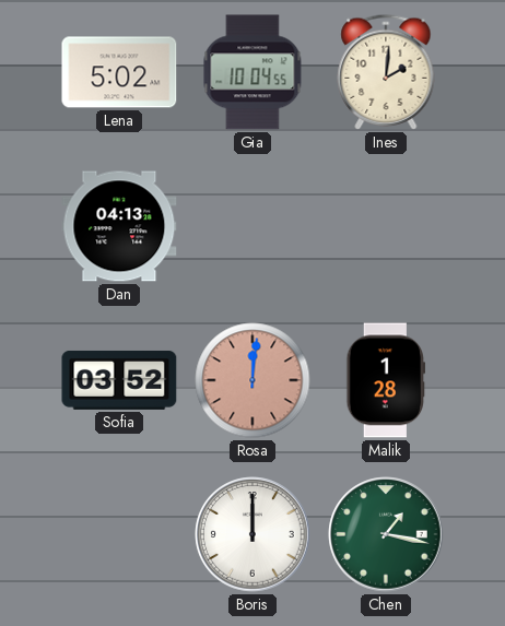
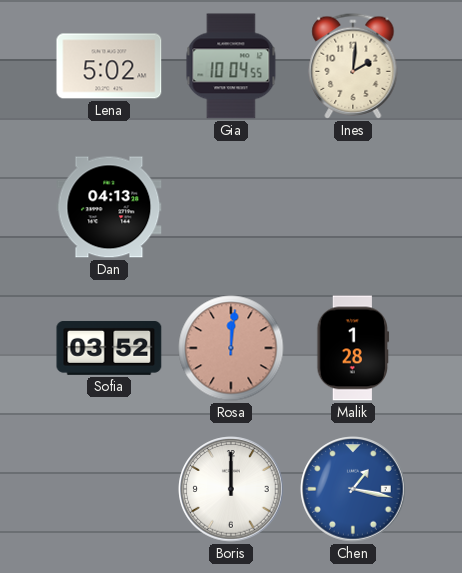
Chen dial: green -> blue (353, 489)
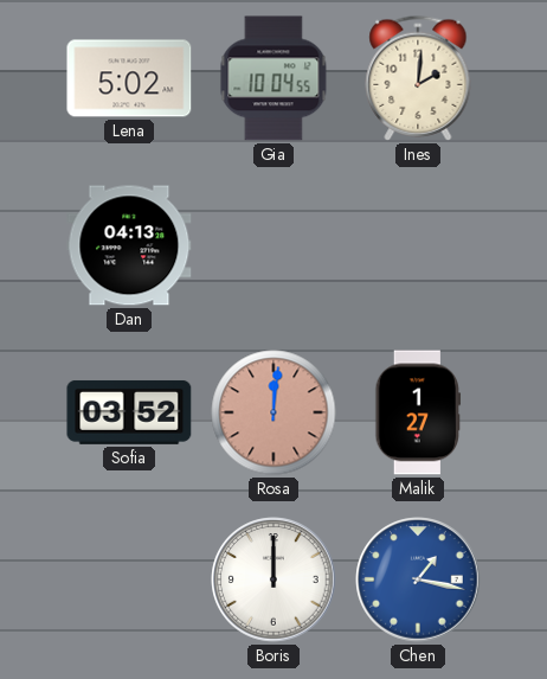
Malik: 1:28 -> 1:27 (418, 412)
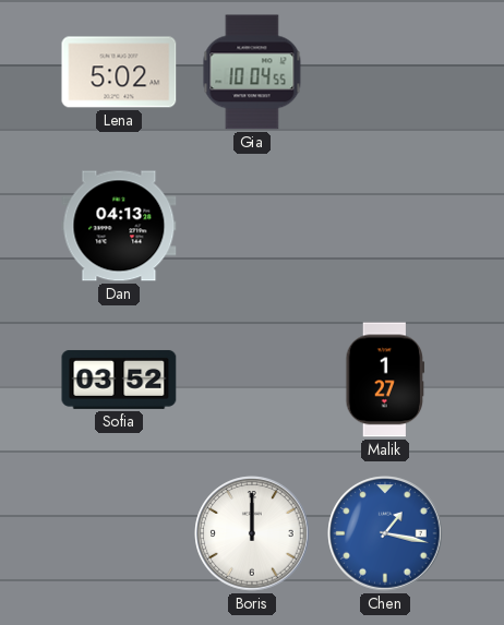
Ines: 2:01 -> none (418, 78)
Rosa: 12:01 -> none (273, 412)
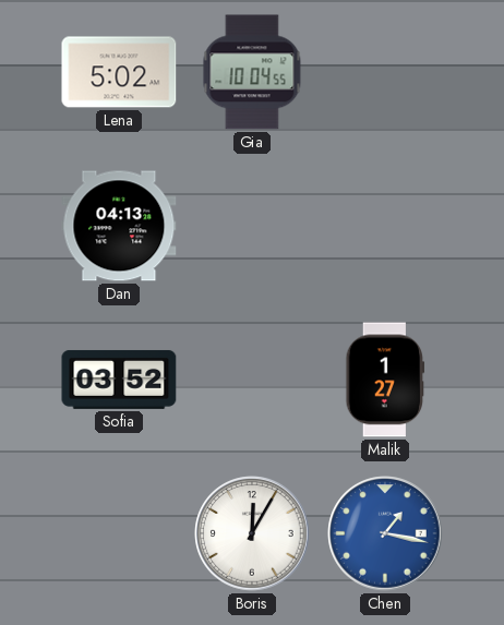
Boris: 12:00 -> 12:05 (252, 533)
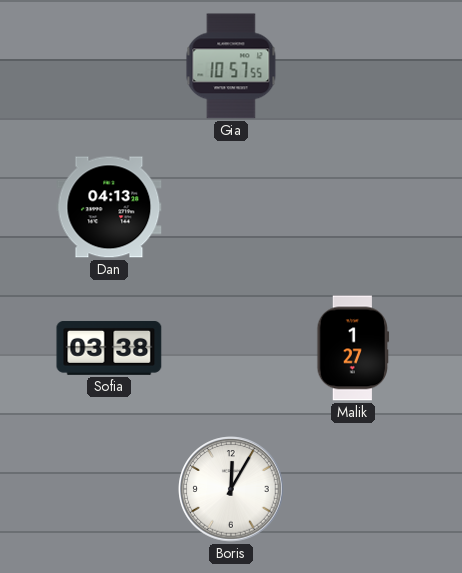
Lena: 5:02 -> none (119, 72)
Gia: 10:04 -> 10:57 (231, 66)
Sofia: 03:52 -> 03:38 (109, 348)
Chen: 1:17 -> none (385, 533)
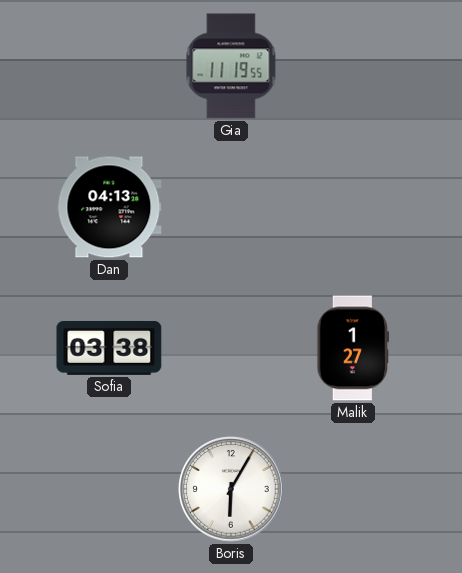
Gia: 10:57 -> 11:19 (231, 66)
Boris: 12:05 -> 6:05 (231, 489)
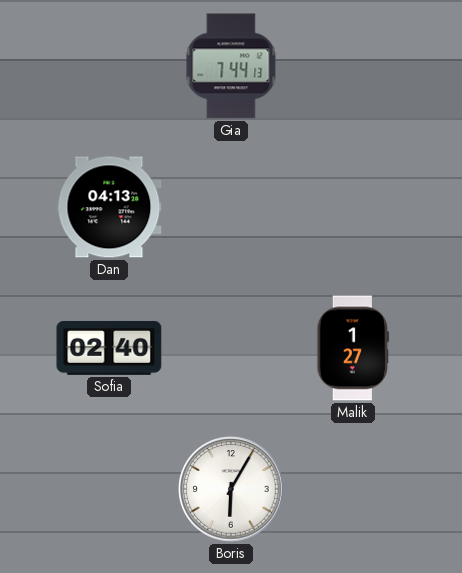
Gia: 11:19 -> 7:44 (231, 66)
Sofia: 03:38 -> 02:40 (109, 348)
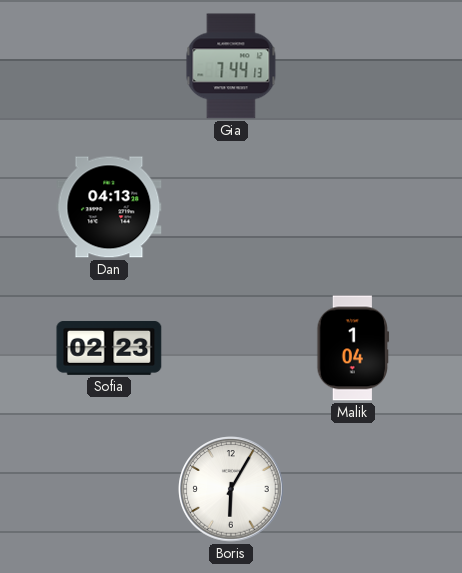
Sofia: 02:40 -> 02:23 (109, 348)
Malik: 1:27 -> 1:04 (353, 348)
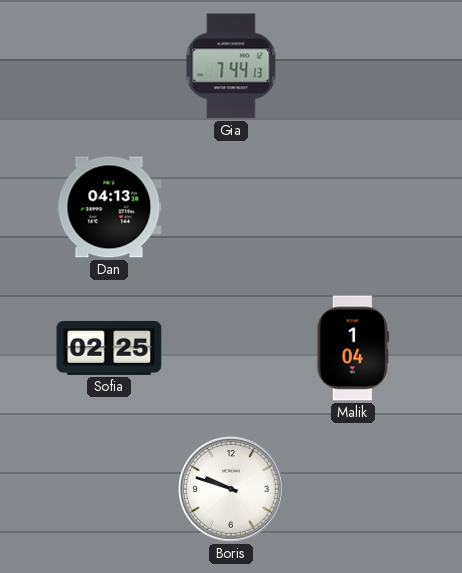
Sofia: 02:23 -> 02:25 (109, 348)
Boris: 6:05 -> 9:48 (231, 489)
